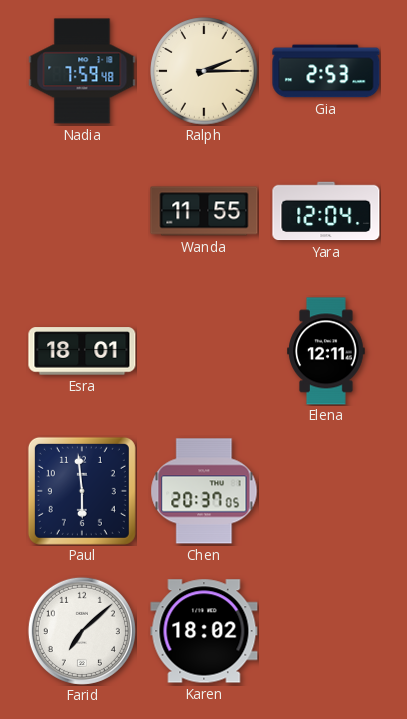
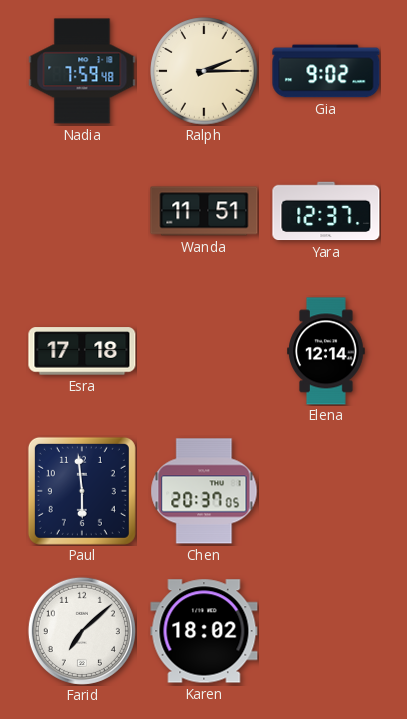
Gia: 2:53 -> 9:02 (326, 71)
Wanda: 11:55 -> 11:51 (204, 211)
Yara: 12:04 -> 12:37 (326, 211)
Esra: 18:01 -> 17:18 (82, 351)
Elena: 12:11 -> 12:14 (327, 351)
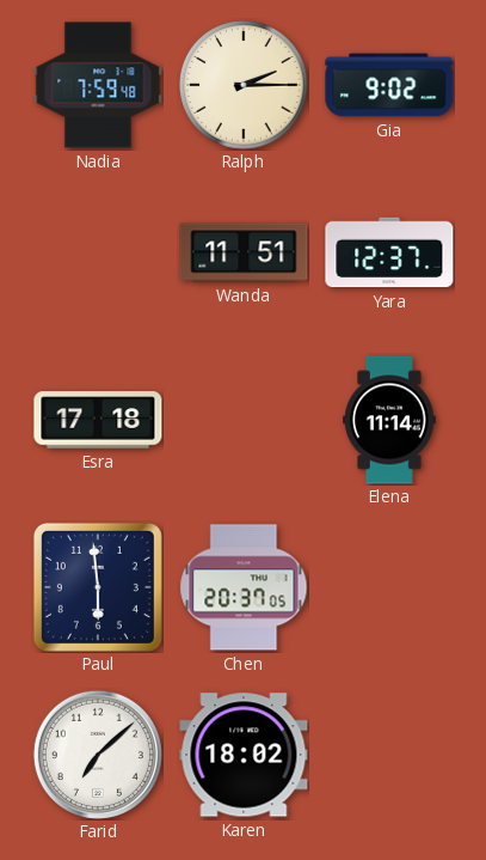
Elena: 12:14 -> 11:14 (390, 420)
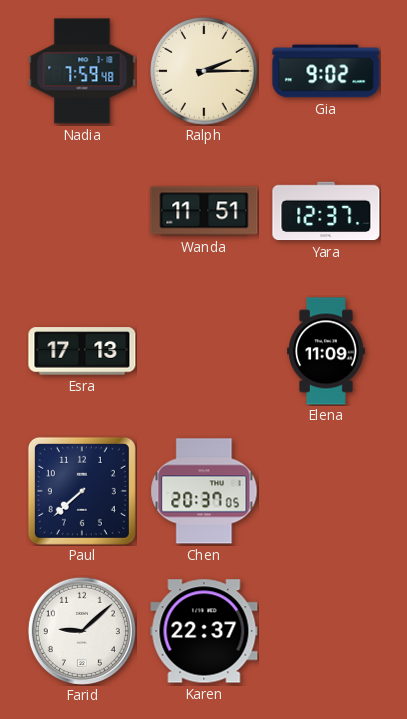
Esra: 17:18 -> 17:13 (82, 351)
Elena: 11:14 -> 11:09 (327, 351)
Paul: 5:59 -> 7:38 (82, 491)
Farid: 7:08 -> 9:08 (82, 631)
Karen: 18:02 -> 22:37 (204, 631)
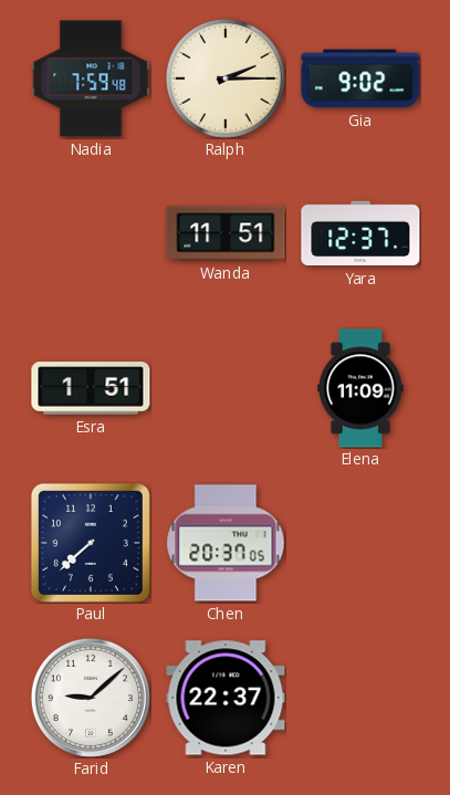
Esra: 17:13 -> 1:51 (91, 388)
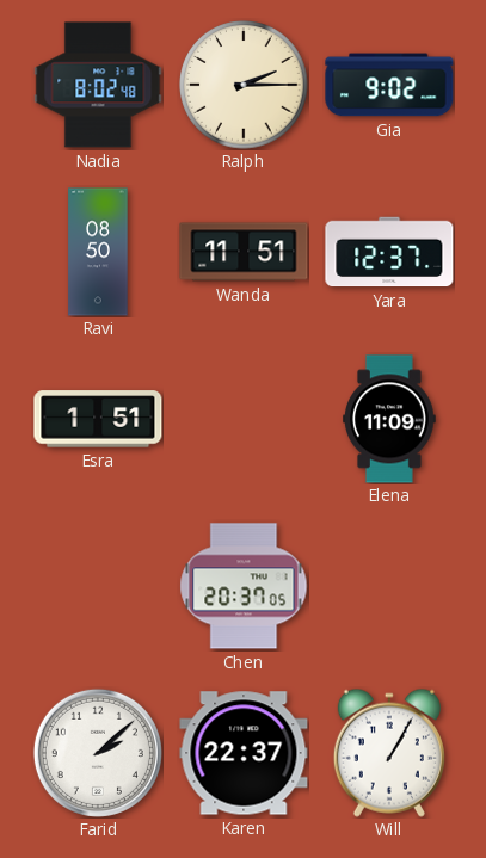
Nadia: 7:59 -> 8:02 (98, 85)
Ravi: none -> 08:50 (98, 252)
Paul: 7:38 -> none (91, 543)
Farid: 9:08 -> 2:08 (98, 753)
Will: none -> 1:05 (389, 753)
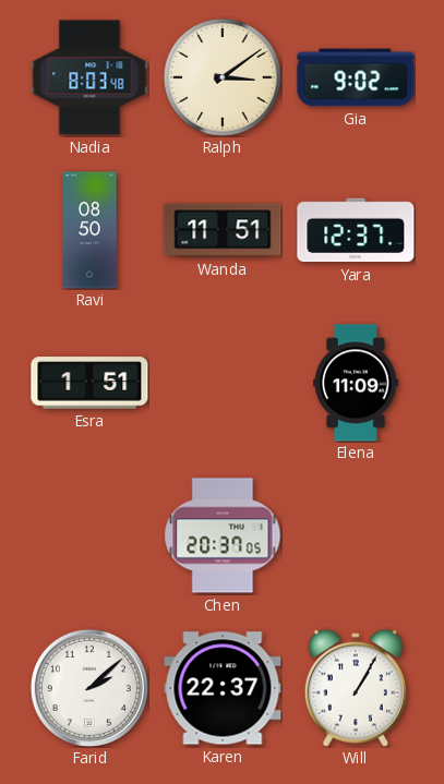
Nadia: 8:02 -> 8:03 (89, 77)
Ralph: 2:15 -> 3:09 (223, 77)
